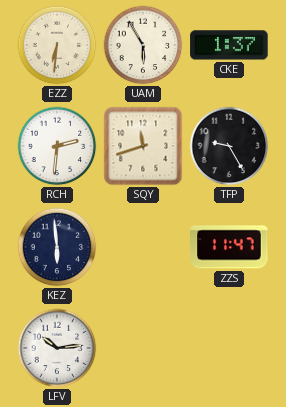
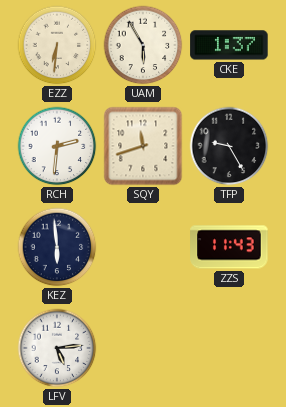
ZZS: 11:47 -> 11:43 (229, 247)
LFV: 10:14 -> 5:14 (57, 348)
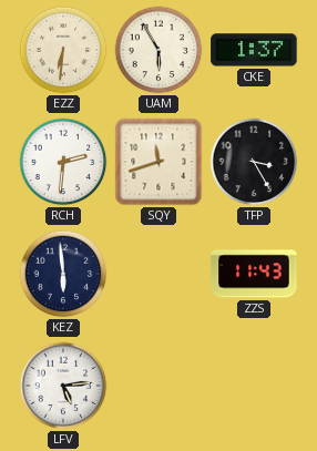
TFP: 9:25 -> 3:25 (254, 162)
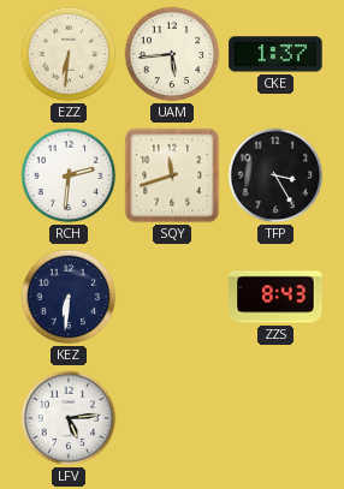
UAM: 5:55 -> 5:44 (172, 54)
KEZ: 5:59 -> 6:31 (69, 297)
ZZS: 11:43 -> 8:43 (275, 297)
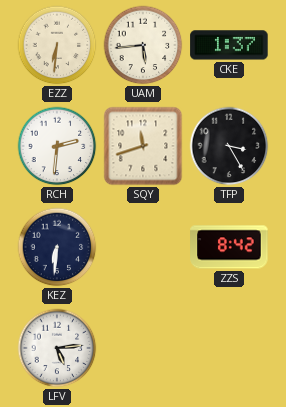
ZZS: 8:43 -> 8:42 (229, 247)
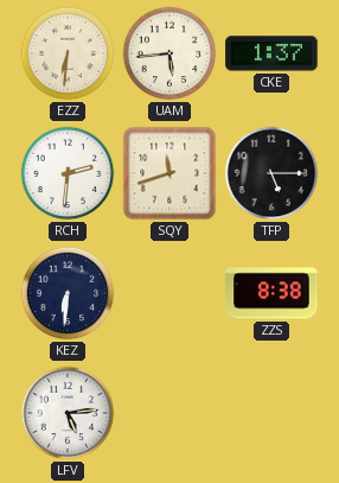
TFP: 3:25 -> 5:15 (271, 173)
ZZS: 8:42 -> 8:38 (271, 293)
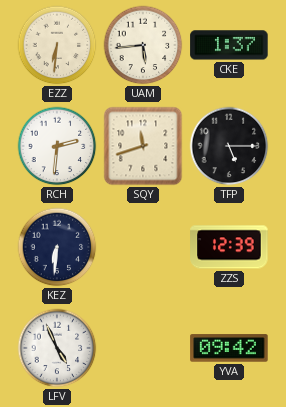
ZZS: 8:38 -> 12:39 (229, 247)
LFV: 5:14 -> 4:56 (57, 348)
YVA: none -> 09:42 (229, 348)
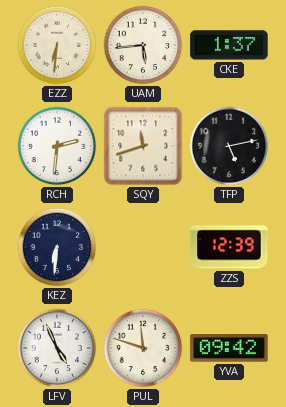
TFP: 5:15 -> 5:13 (229, 146)
PUL: none -> 11:48 (143, 348)
